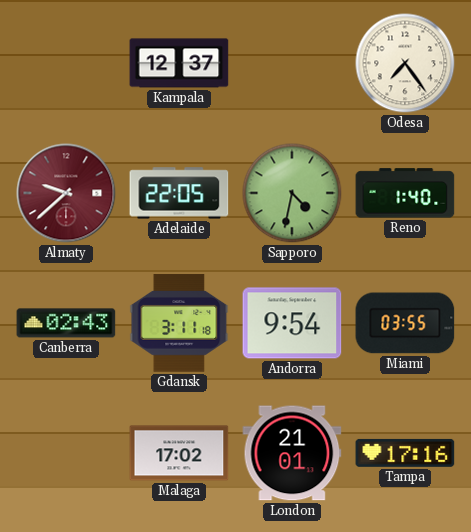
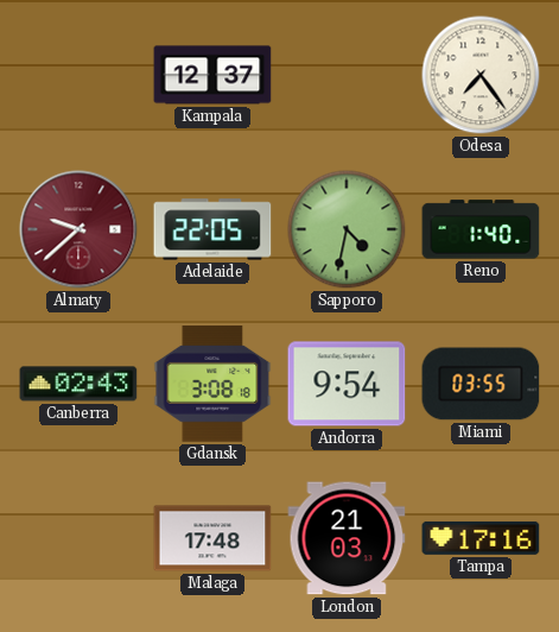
Gdansk: 3:11 -> 3:08 (212, 384)
Malaga: 17:02 -> 17:48 (212, 538)
London: 21:01 -> 21:03 (347, 538)
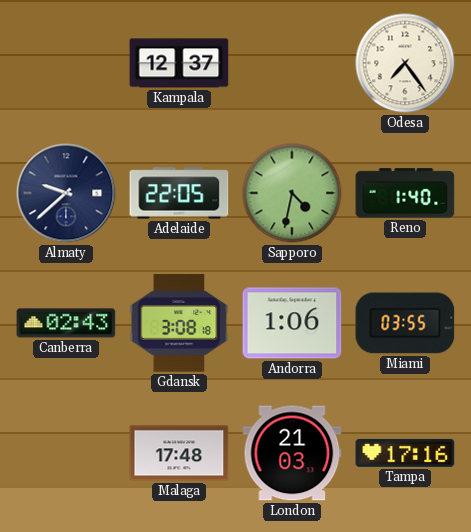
Almaty dial: burgundy -> navy (66, 193)
Andorra: 9:54 -> 1:06 (292, 323)
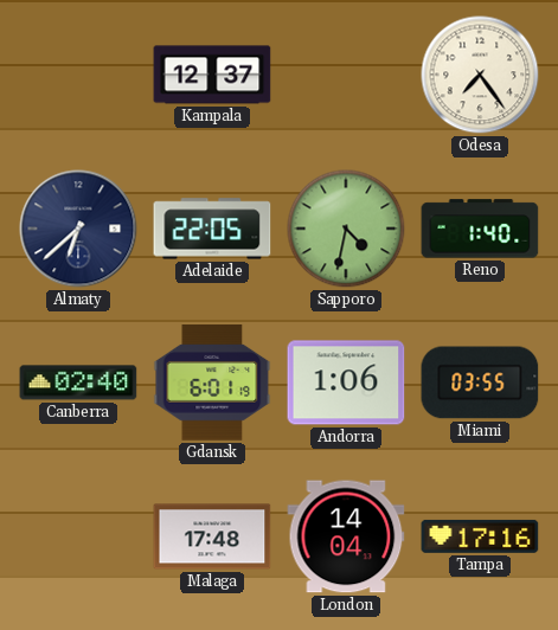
Almaty: 9:38 -> 6:38 (78, 229)
Canberra: 02:43 -> 02:40 (78, 382)
Gdansk: 3:08 -> 6:01 (212, 382)
London: 21:03 -> 14:04 (346, 536)
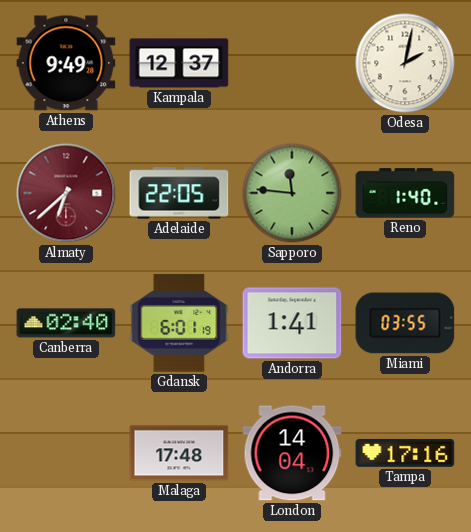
Athens: none -> 9:49 (66, 63)
Odesa: 7:24 -> 2:02 (405, 63)
Almaty dial: navy -> burgundy (66, 193)
Sapporo: 4:32 -> 11:46 (292, 193)
Andorra: 1:06 -> 1:41 (292, 323)
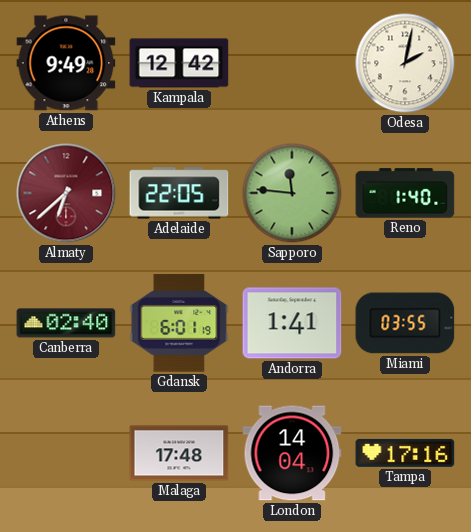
Kampala: 12:37 -> 12:42 (179, 63)
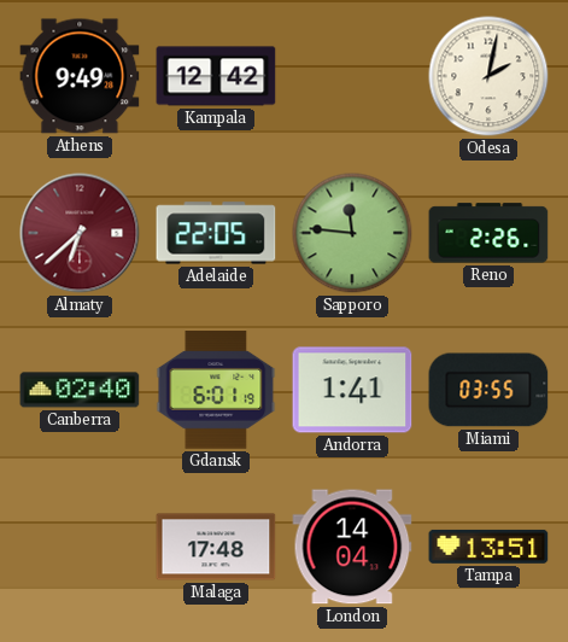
Reno: 1:40 -> 2:26 (488, 233)
Tampa: 17:16 -> 13:51 (488, 547)
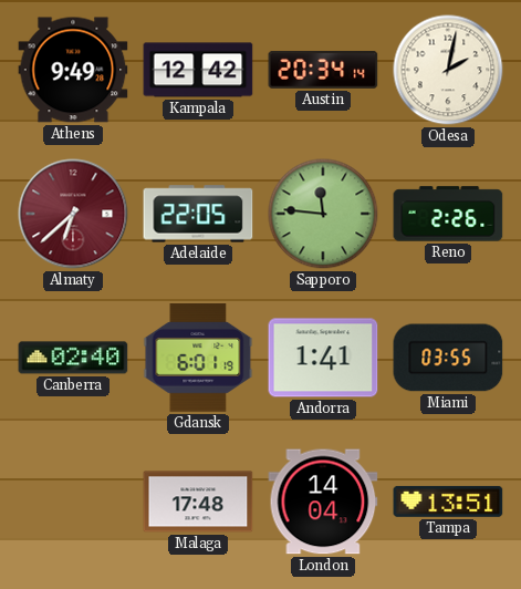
Austin: none -> 20:34 (323, 70)
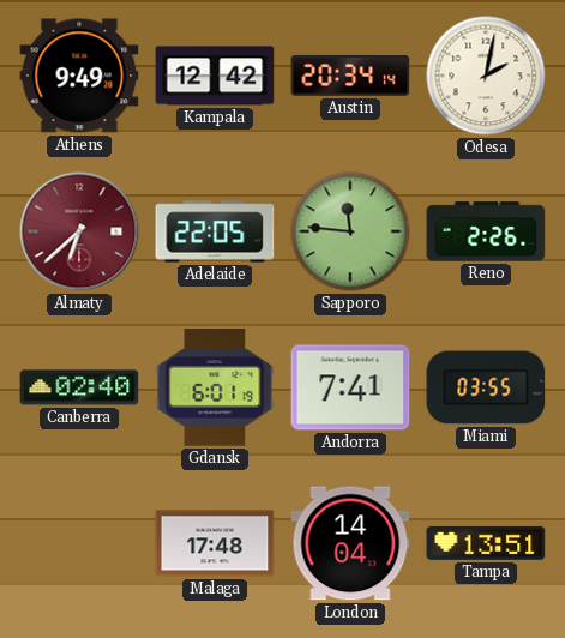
Andorra: 1:41 -> 7:41 (350, 387)
